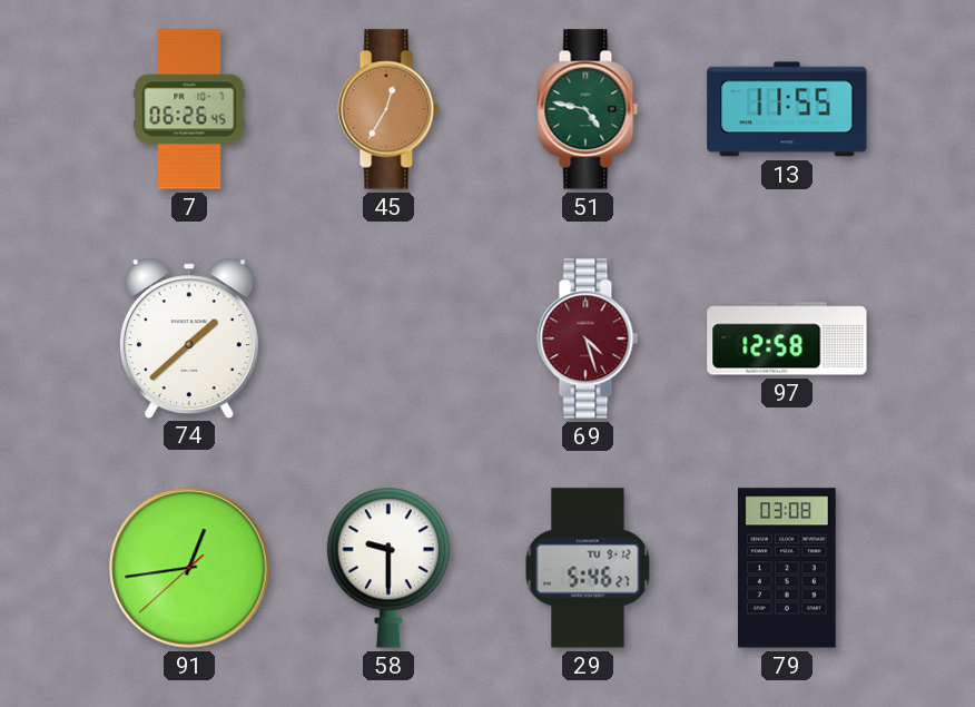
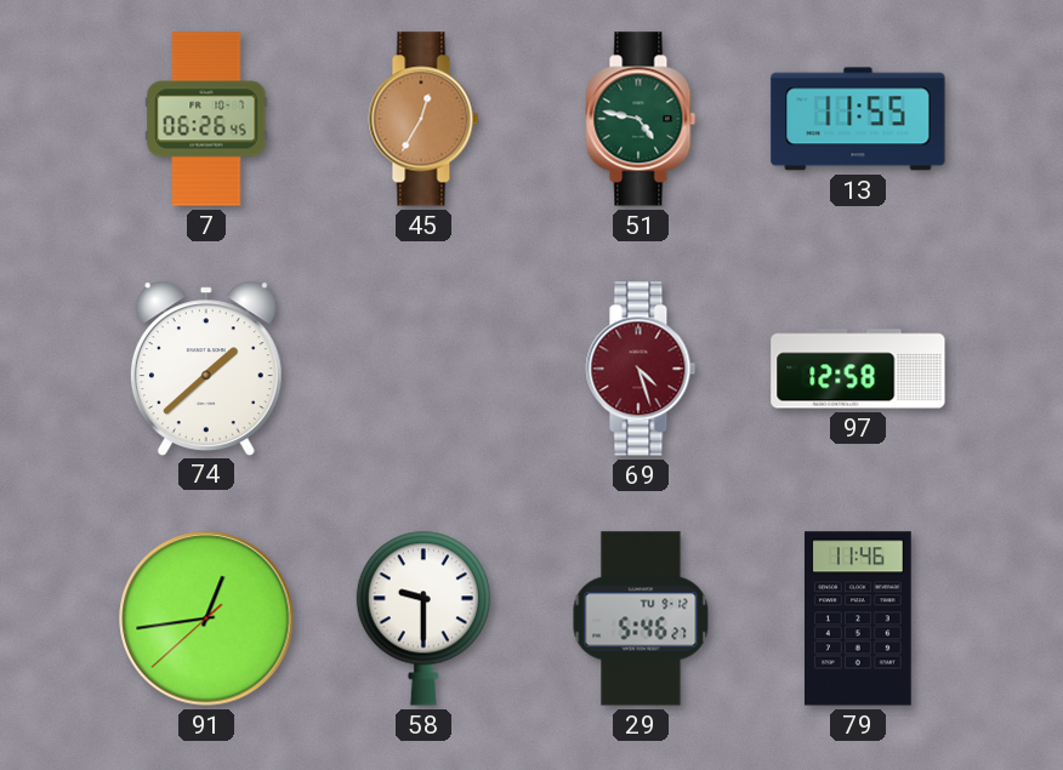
79: 03:08 -> 11:46 (859, 618)
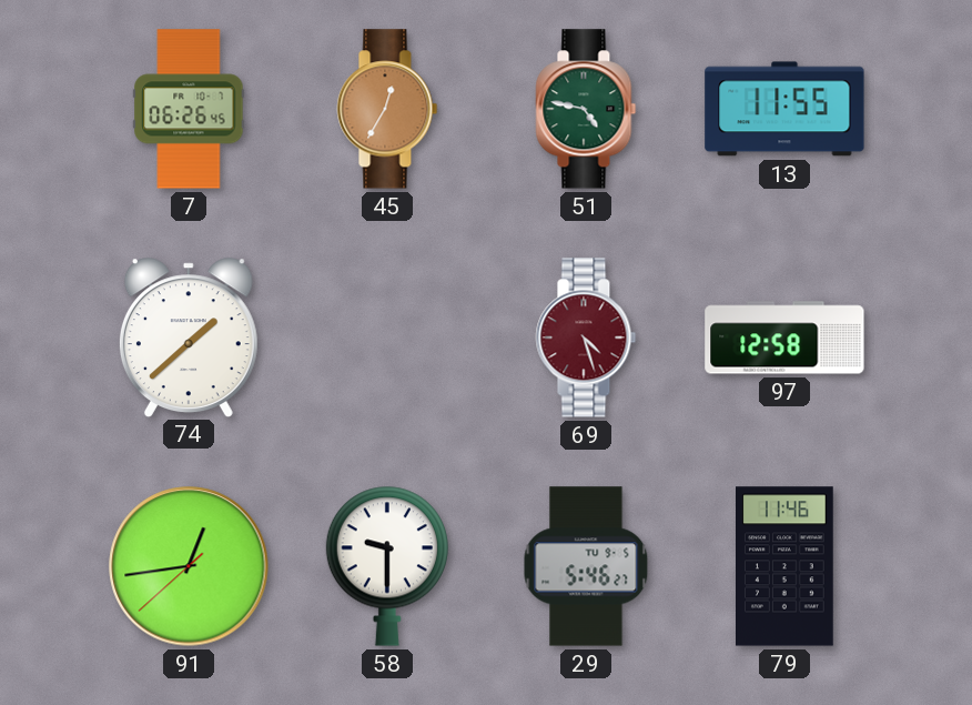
29 date: TU 9-12 -> TU 9-5 (586, 566)
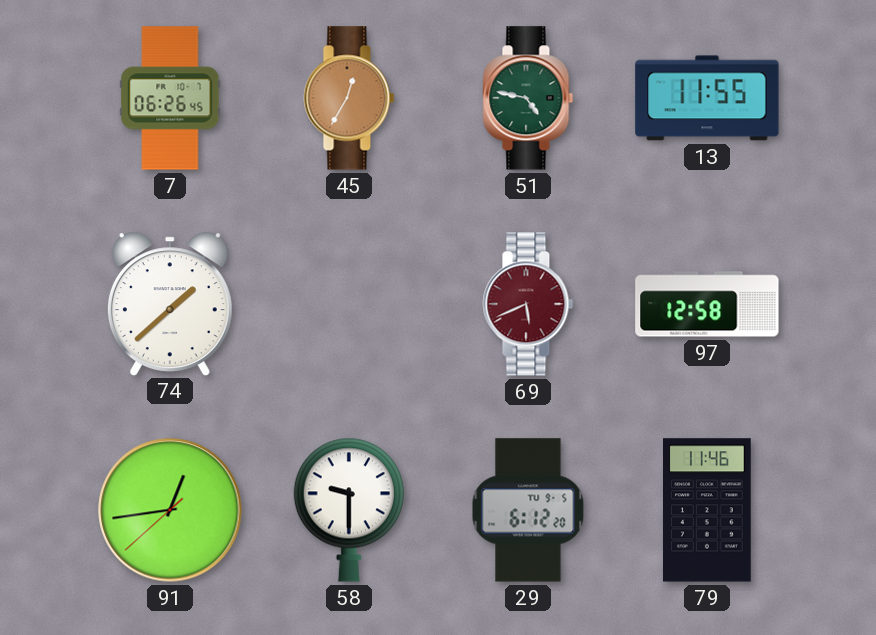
69: 4:27 -> 5:41 (528, 304)
29: 5:46 -> 6:12 (528, 510)
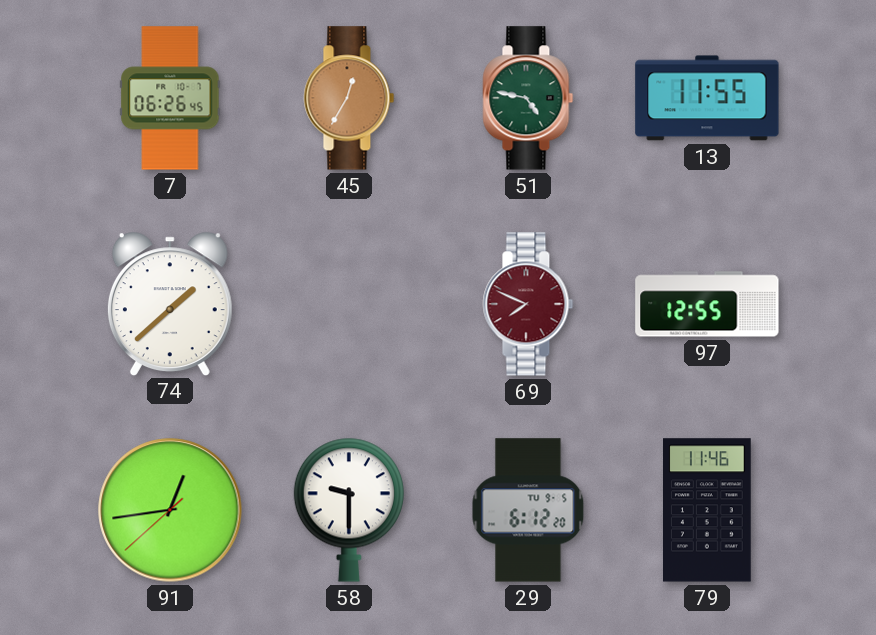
69: 5:41 -> 7:49 (528, 304)
97: 12:58 -> 12:55 (707, 304)
